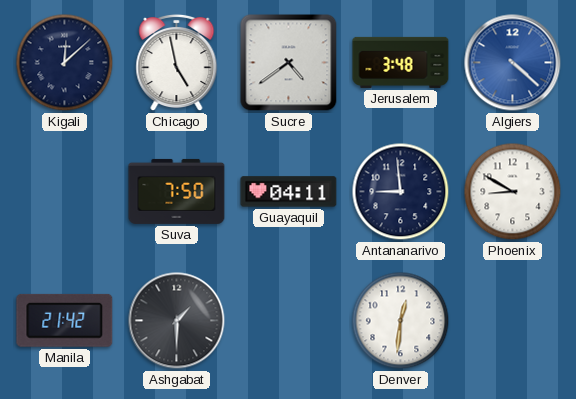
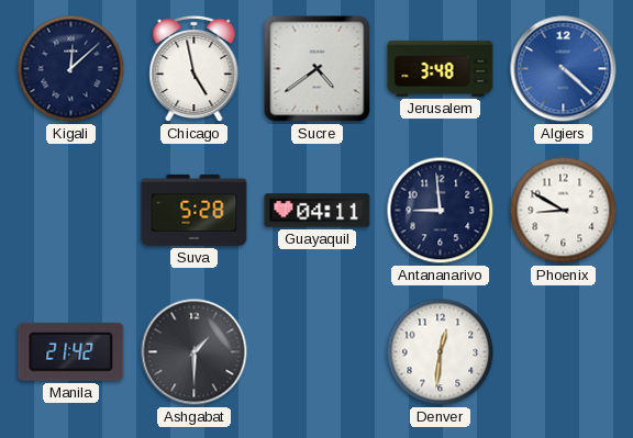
Suva: 7:50 -> 5:28 (195, 210)
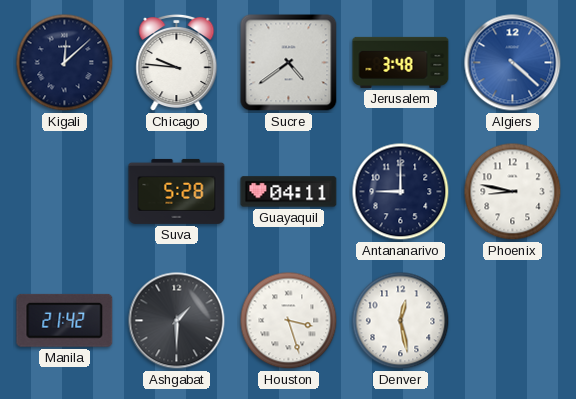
Chicago: 4:58 -> 9:46 (177, 63)
Antananarivo: 8:59 -> 9:00 (401, 192)
Phoenix: 8:50 -> 8:47 (513, 192)
Houston: none -> 3:27 (289, 321)
Denver: 12:31 -> 12:28 (401, 321)
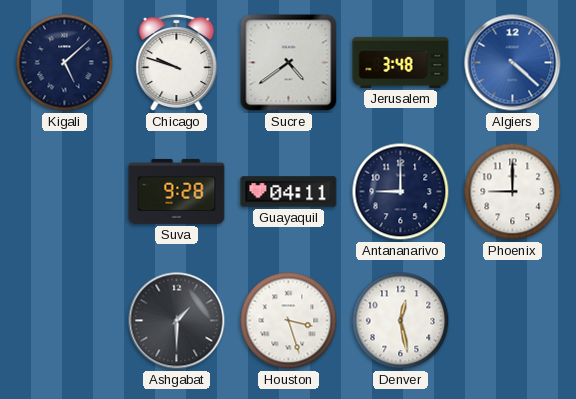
Kigali: 12:08 -> 5:08 (65, 63)
Chicago: 9:46 -> 9:48 (177, 63)
Suva: 5:28 -> 9:28 (177, 191)
Phoenix: 8:47 -> 9:00 (513, 192)
Manila: 21:42 -> none (65, 320)
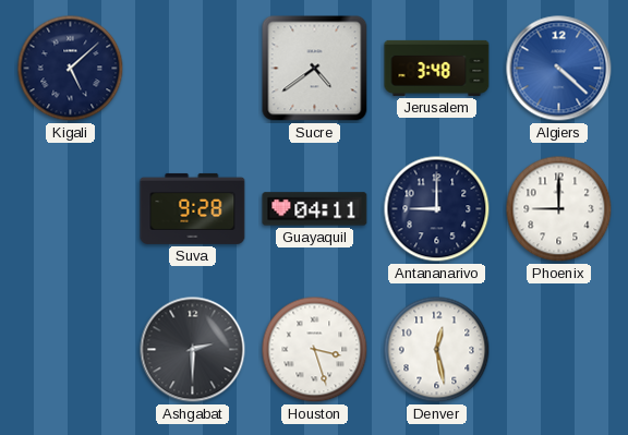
Chicago: 9:48 -> none (177, 63)
Ashgabat: 1:30 -> 2:30 (193, 350)
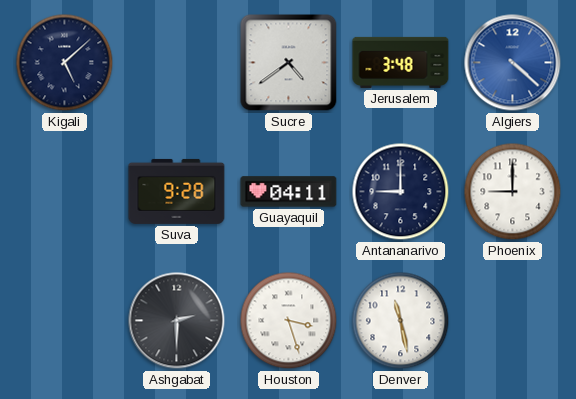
Denver: 12:28 -> 11:28 (401, 321)
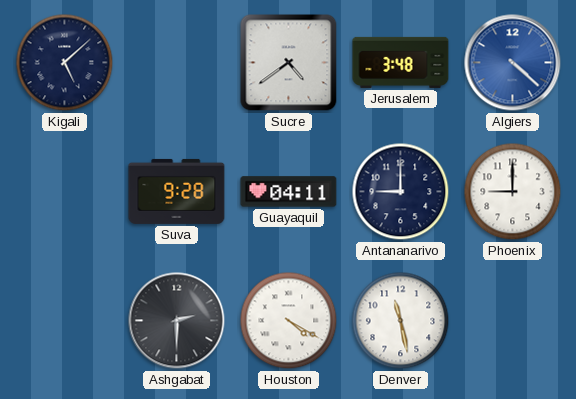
Houston: 3:27 -> 4:20 (289, 321)
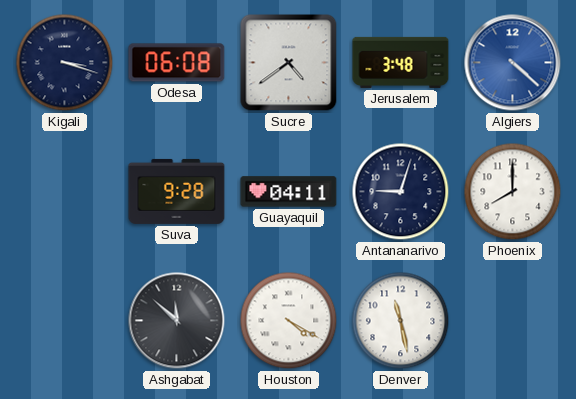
Kigali: 5:08 -> 3:18 (65, 63)
Odesa: none -> 06:08 (177, 63)
Antananarivo: 9:00 -> 9:03 (401, 192)
Phoenix: 9:00 -> 8:00 (513, 192)
Ashgabat: 2:30 -> 11:52 (177, 321)
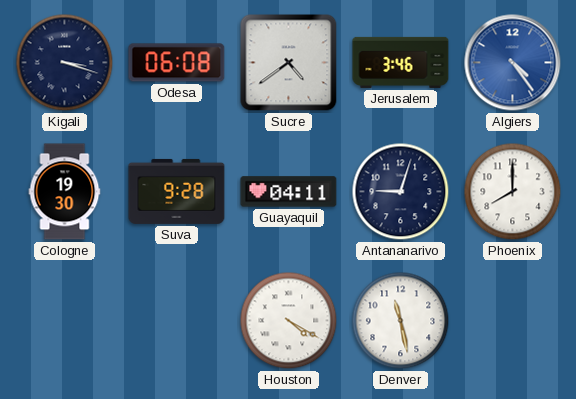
Jerusalem: 3:48 -> 3:46 (401, 62)
Algiers: 4:22 -> 4:24 (513, 63)
Cologne: none -> 19:30 (65, 192)
Ashgabat: 11:52 -> none (177, 321)
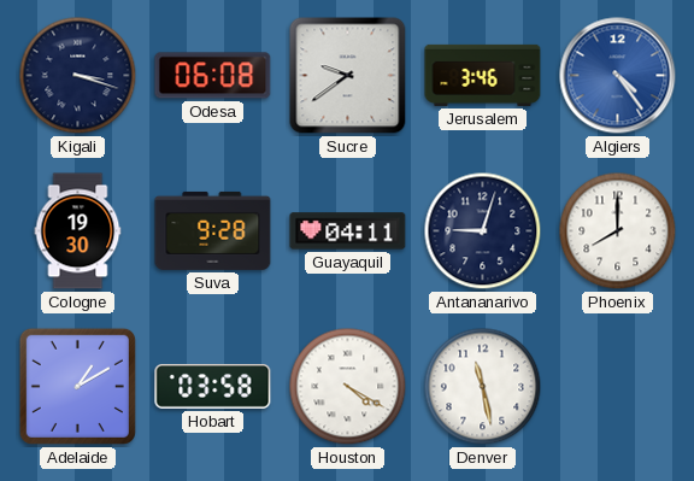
Sucre: 4:39 -> 9:39 (348, 76)
Adelaide: none -> 1:10 (77, 386)
Hobart: none -> 03:58 (213, 386)
